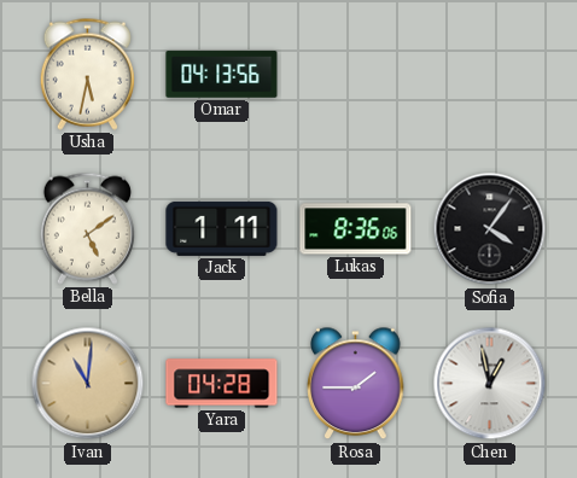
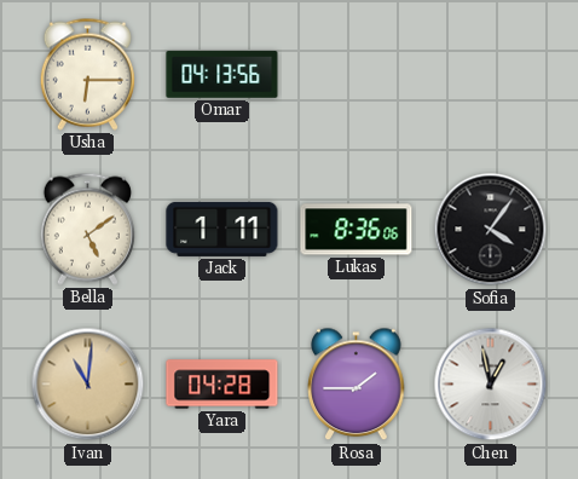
Usha: 5:32 -> 6:15 (87, 74)
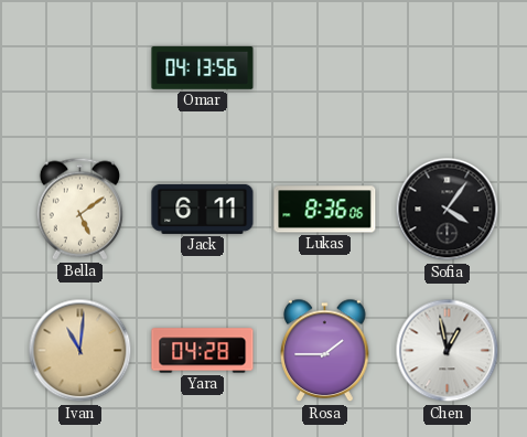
Usha: 6:15 -> none (87, 74)
Jack: 1:11 -> 6:11 (203, 209)
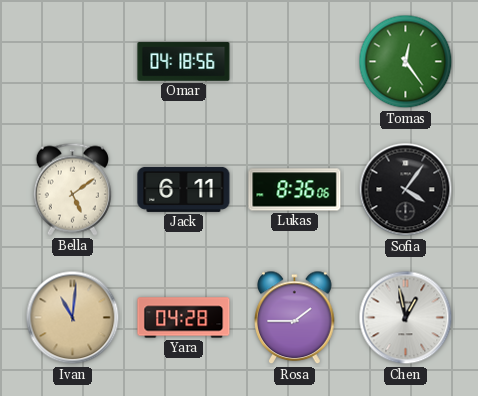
Omar: 04:13 -> 04:18 (184, 62)
Tomas: none -> 12:24 (406, 62)
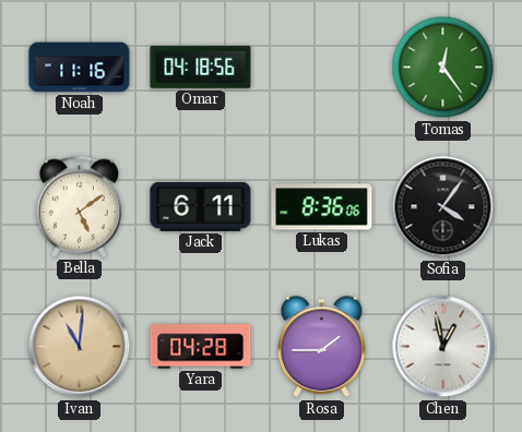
Noah: none -> 11:16 (80, 68)
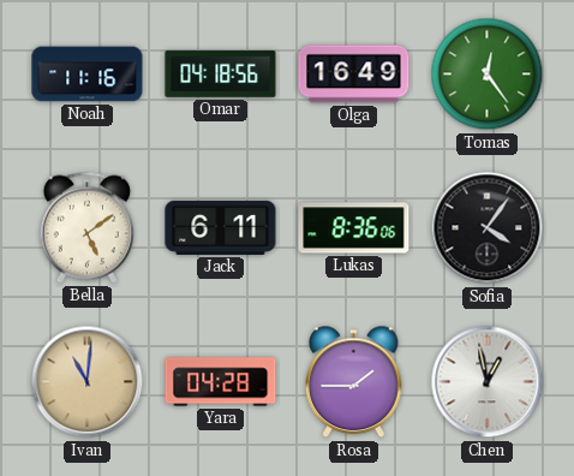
Olga: none -> 16:49 (354, 75)
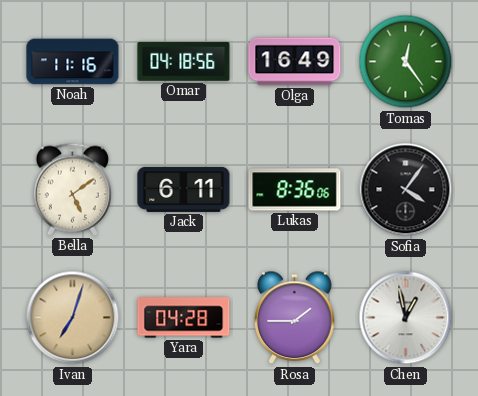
Ivan: 11:01 -> 7:03 (73, 318)
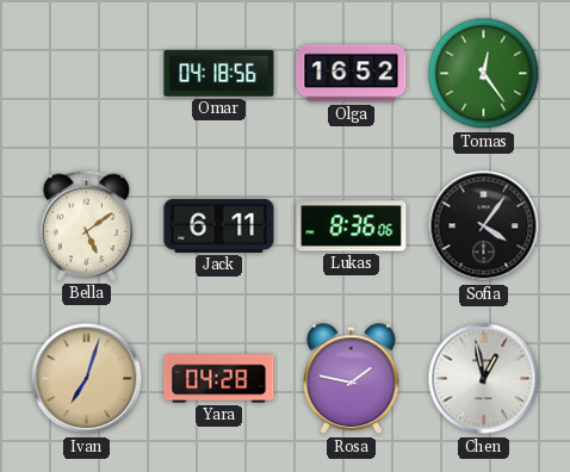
Noah: 11:16 -> none (73, 62)
Olga: 16:49 -> 16:52 (352, 74)
Rosa: 1:45 -> 1:47 (352, 379)
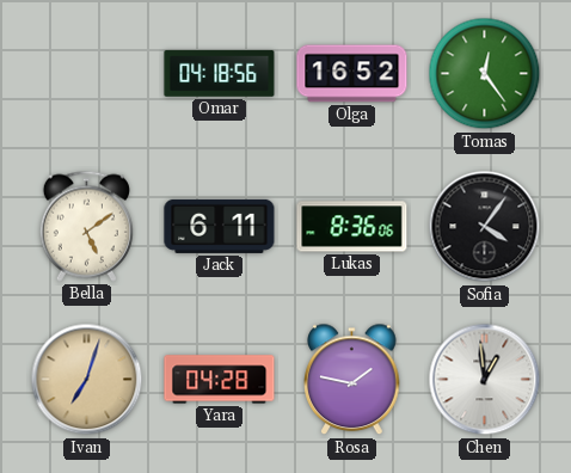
Chen: 12:58 -> 12:59 (485, 380)
